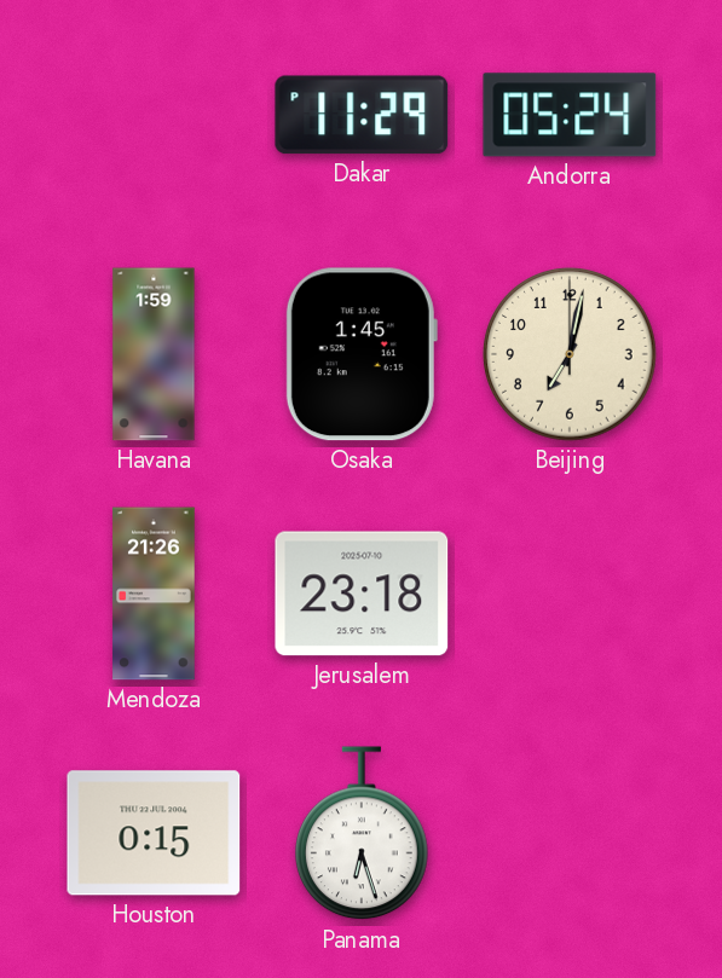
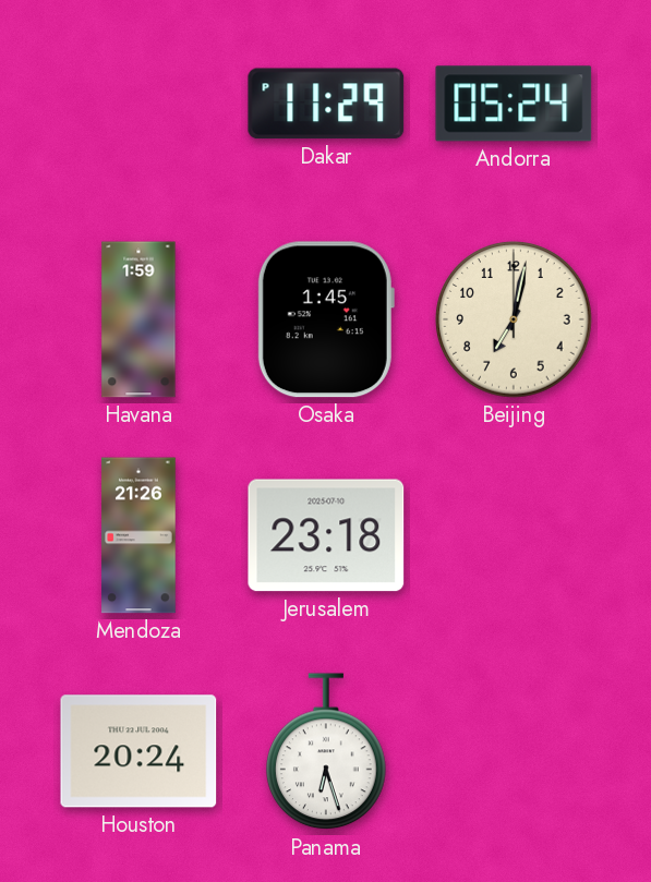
Houston: 0:15 -> 20:24 (138, 751)
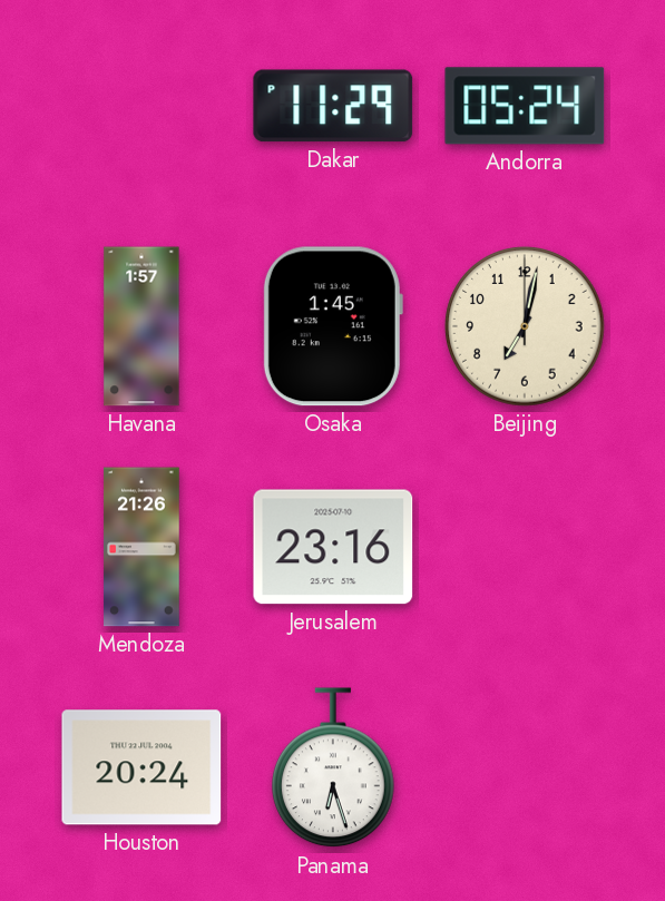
Havana: 1:59 -> 1:57 (141, 326)
Jerusalem: 23:18 -> 23:16 (333, 547)
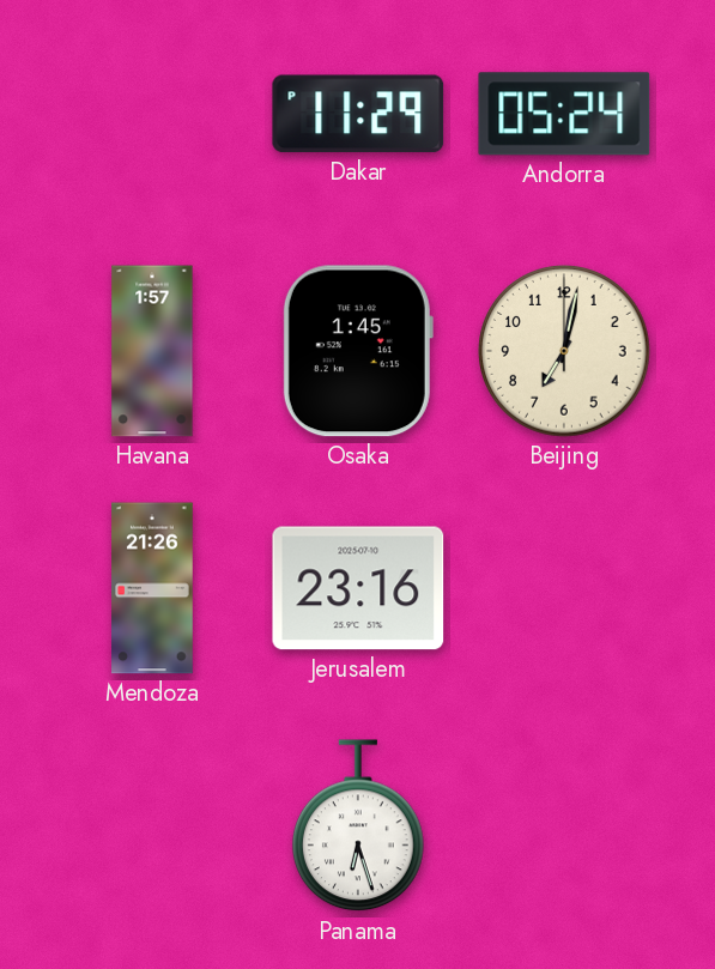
Houston: 20:24 -> none (141, 767)
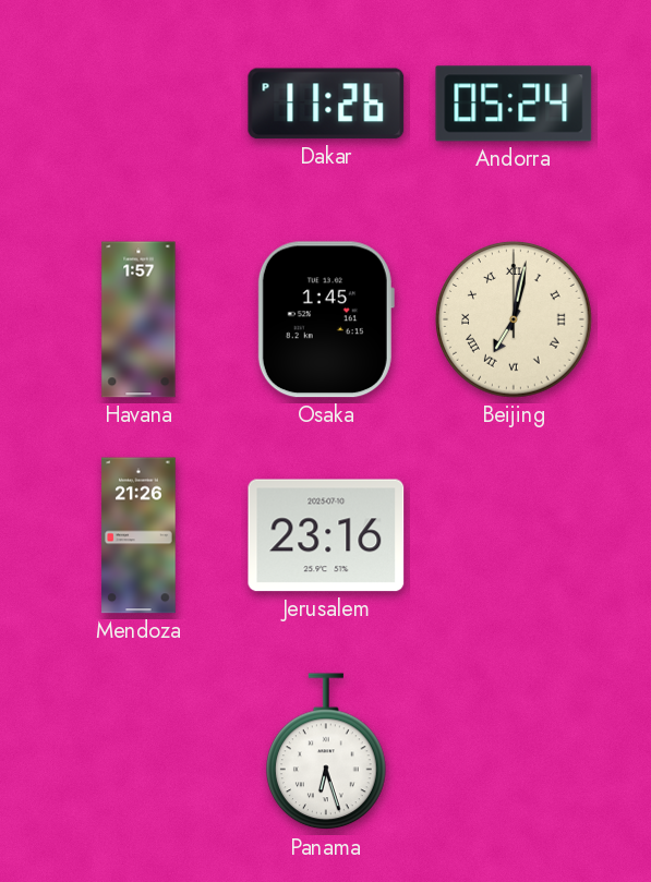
Dakar: 11:29 -> 11:26 (326, 104)
Beijing numerals: Arabic -> Roman (514, 319)
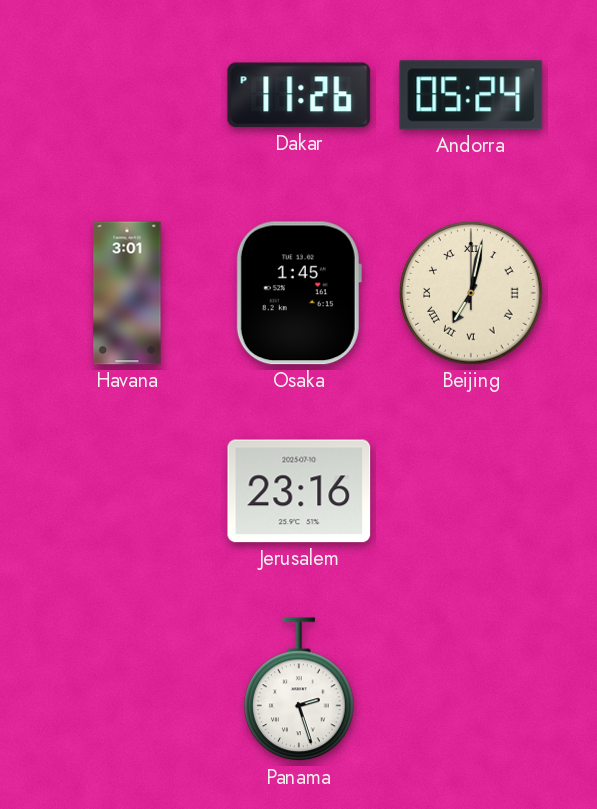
Havana: 1:57 -> 3:01 (127, 293)
Mendoza: 21:26 -> none (138, 535)
Panama: 6:27 -> 2:27 (300, 690)
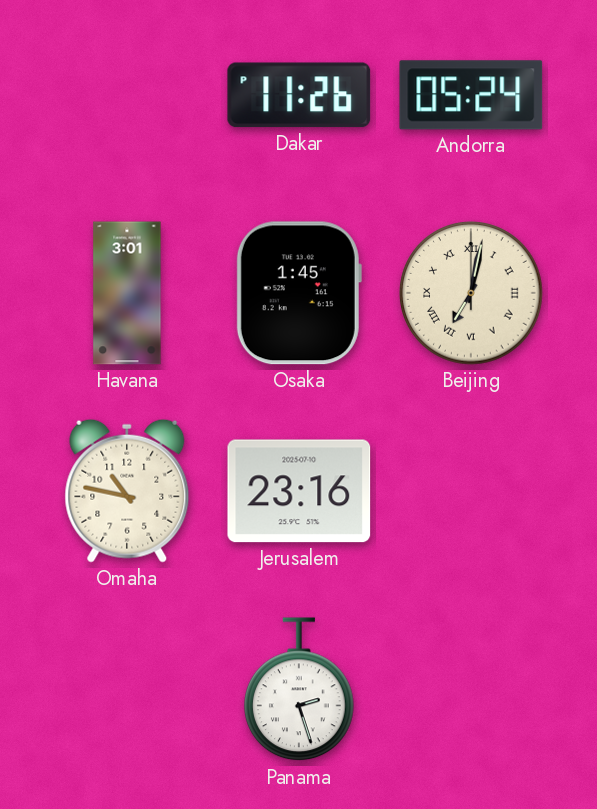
Omaha: none -> 10:47 (127, 491)
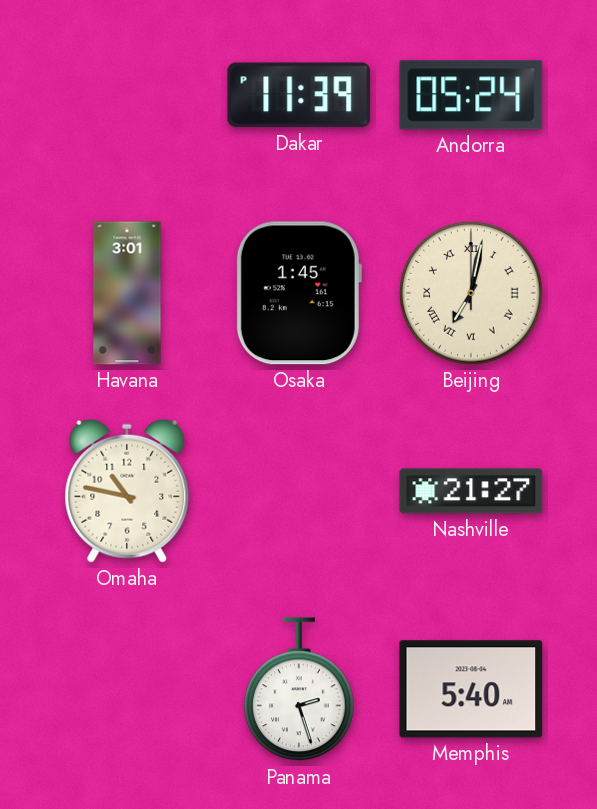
Dakar: 11:26 -> 11:39 (299, 95)
Jerusalem: 23:16 -> none (299, 491)
Nashville: none -> 21:27 (471, 491)
Memphis: none -> 5:40 (471, 689)
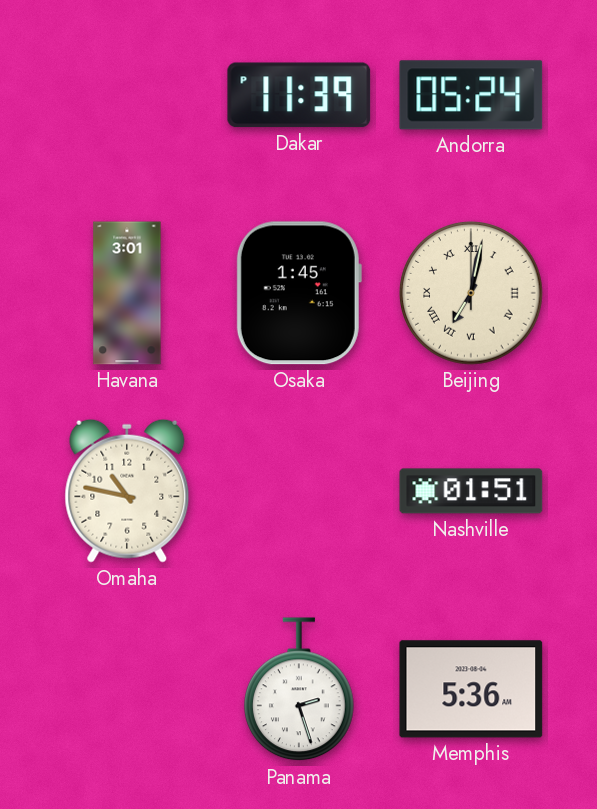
Nashville: 21:27 -> 01:51 (471, 491)
Memphis: 5:40 -> 5:36 (471, 689)
